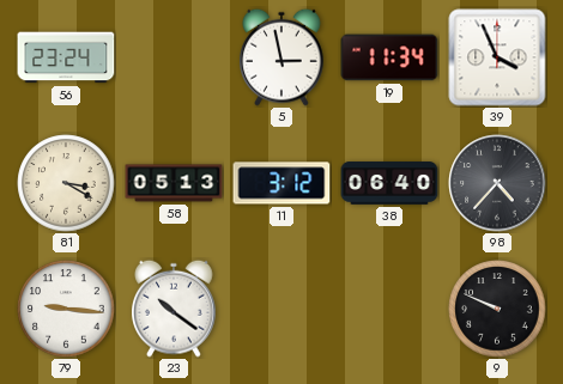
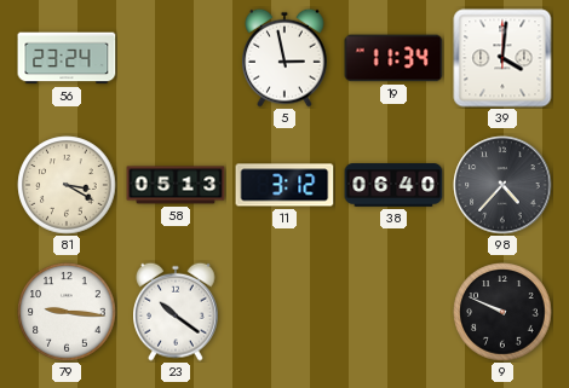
39: 3:56 -> 4:01 (502, 58)
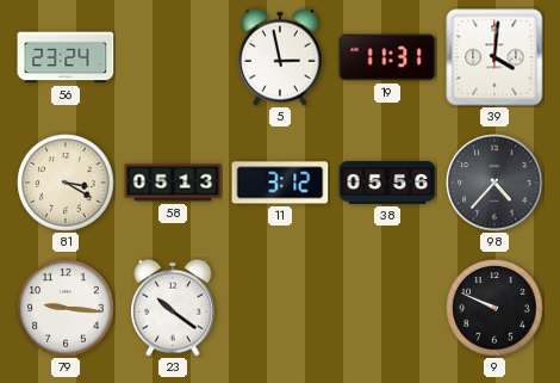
19: 11:34 -> 11:31 (387, 57)
38: 06:40 -> 05:56 (387, 183)
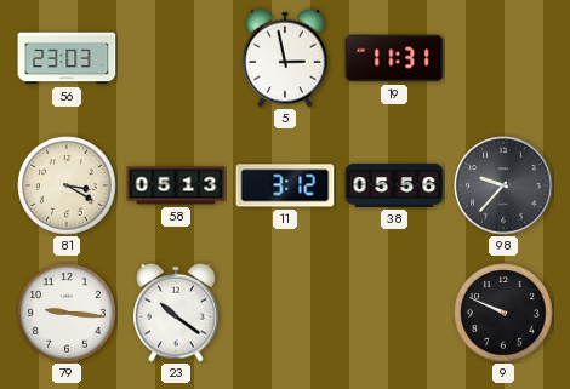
56: 23:24 -> 23:03 (67, 58)
39: 4:01 -> none (494, 57)
98: 4:37 -> 9:37 (503, 185)
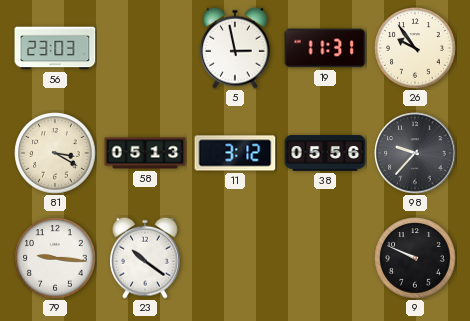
26: none -> 9:54 (415, 48)
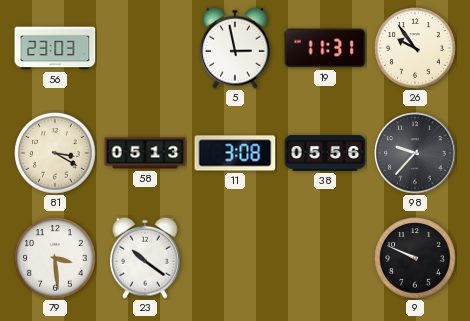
11: 3:12 -> 3:08 (235, 153)
79: 9:16 -> 3:29 (55, 258)
